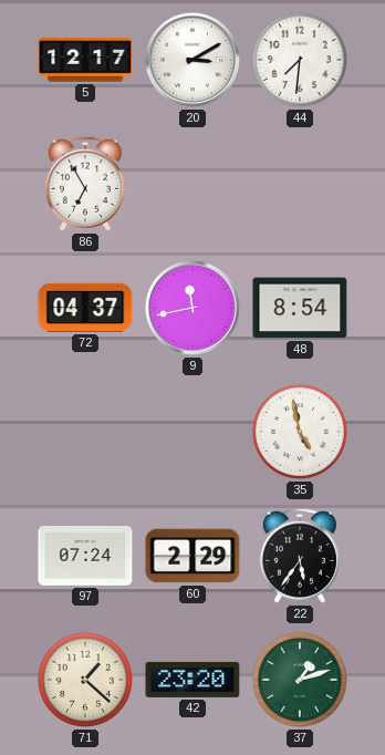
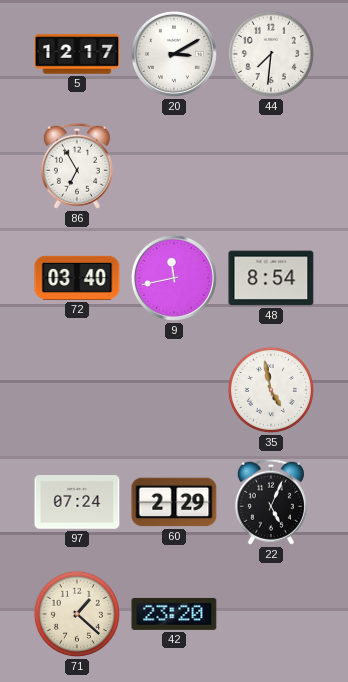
72: 04:37 -> 03:40 (77, 278)
22: 5:36 -> 5:04 (271, 502)
37: 1:12 -> none (300, 680)
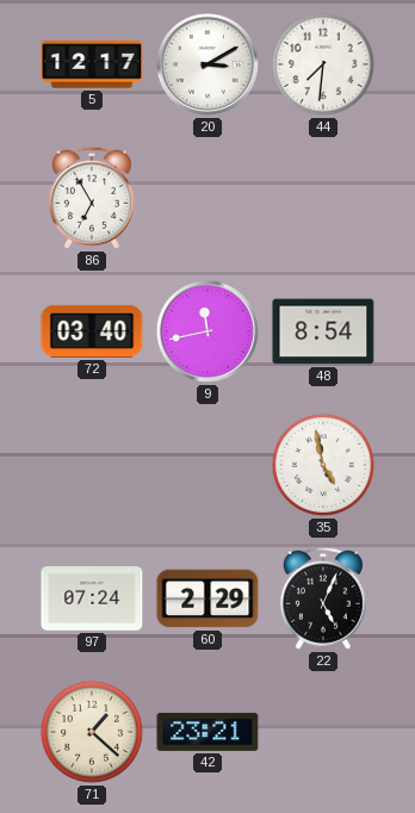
42: 23:20 -> 23:21 (207, 732)
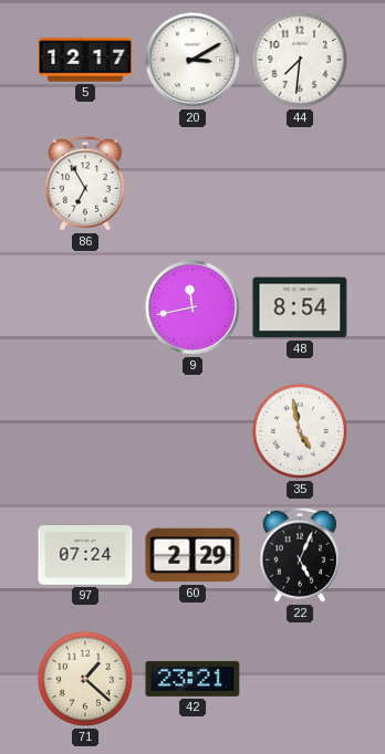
72: 03:40 -> none (92, 331)
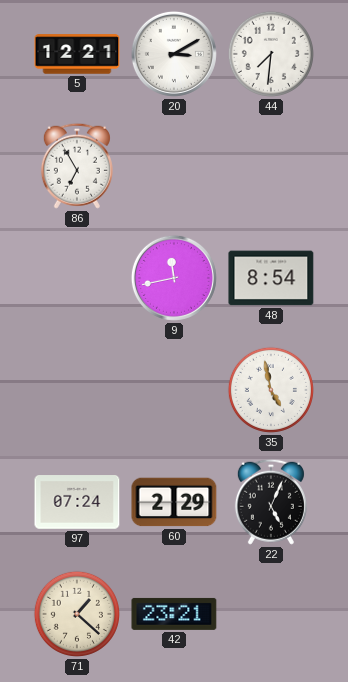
5: 12:17 -> 12:21 (77, 54)
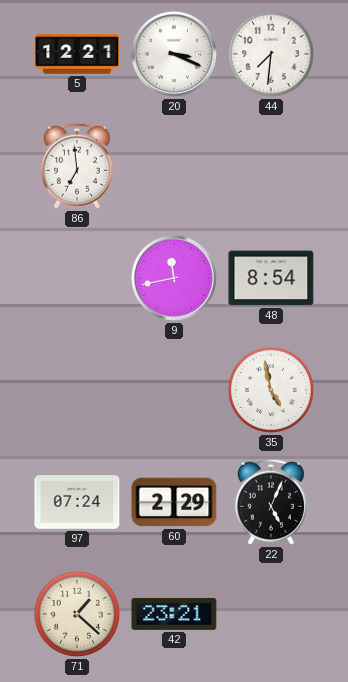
20: 3:10 -> 3:19 (174, 54)
86: 6:55 -> 6:59 (77, 166)
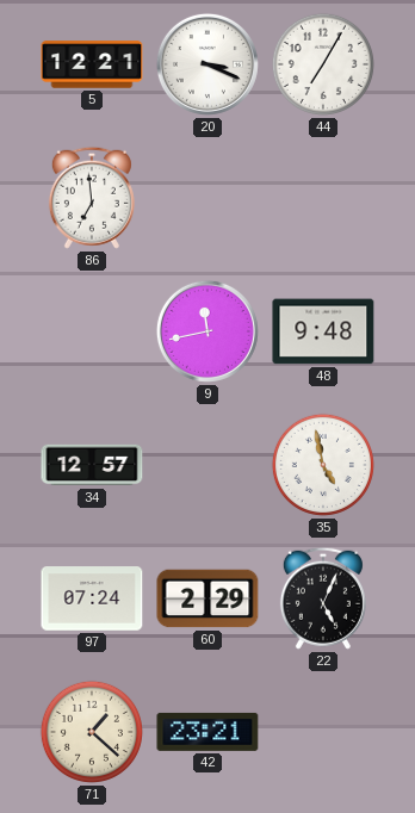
44: 7:31 -> 7:05 (323, 64)
48: 8:54 -> 9:48 (323, 331)
34: none -> 12:57 (92, 465)
